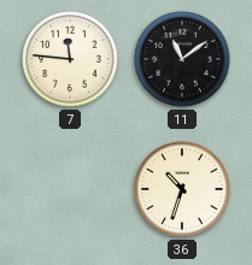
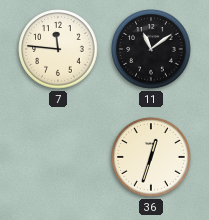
36: 10:33 -> 12:33 (151, 157)
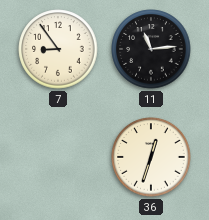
7: 11:46 -> 8:54 (58, 49)
11: 11:09 -> 11:14 (151, 49)
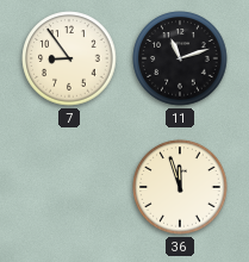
11: 11:14 -> 11:12 (180, 58)
36: 12:33 -> 11:57 (180, 187)
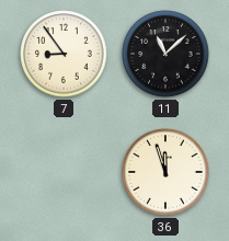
11: 11:12 -> 11:08 (165, 54)
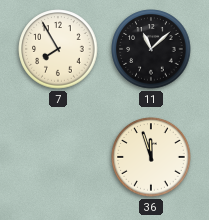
7: 8:54 -> 7:55 (58, 49)
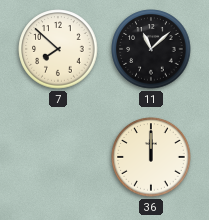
7: 7:55 -> 7:52 (58, 49)
36: 11:57 -> 12:00 (151, 157)
